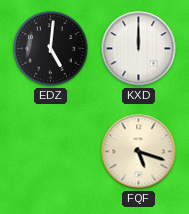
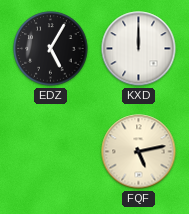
EDZ: 5:01 -> 5:05 (51, 49)
FQF: 5:18 -> 5:13 (139, 152)
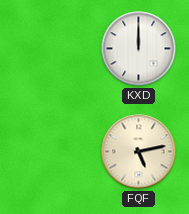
EDZ: 5:05 -> none (51, 49)
